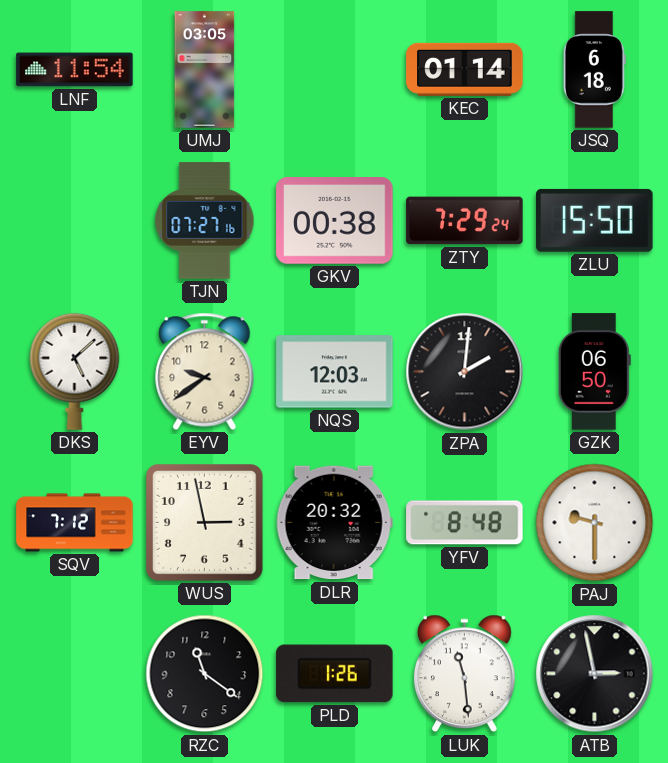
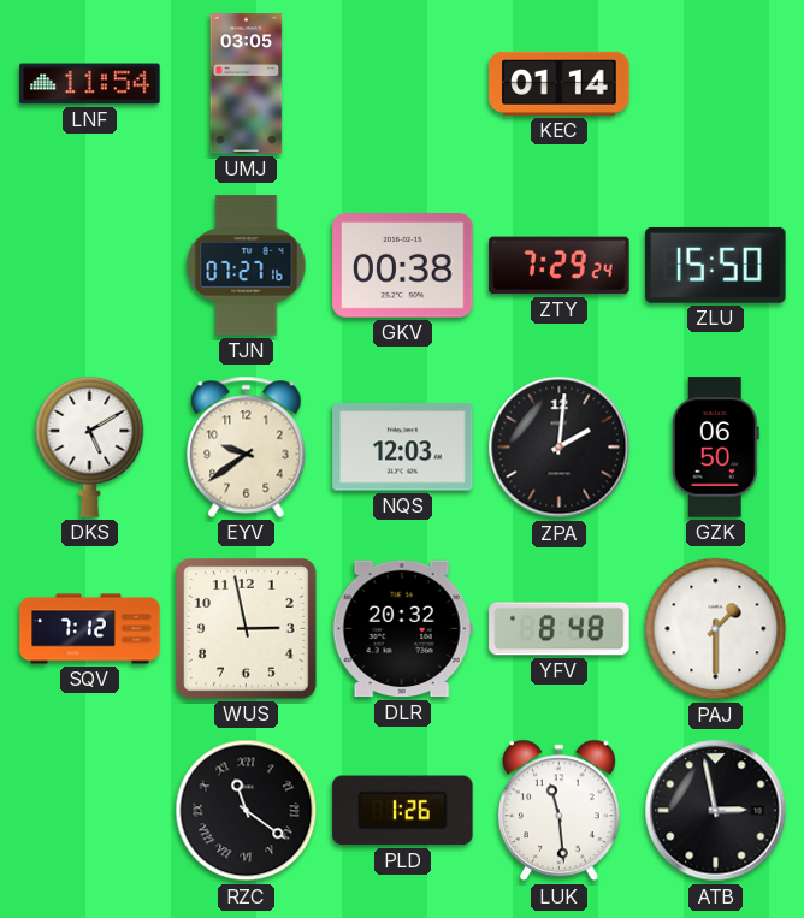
JSQ: 6:18 -> none (594, 70)
DKS: 5:08 -> 5:10 (90, 446)
PAJ: 9:30 -> 1:30 (716, 629)
RZC numerals: Arabic -> Roman (247, 811)
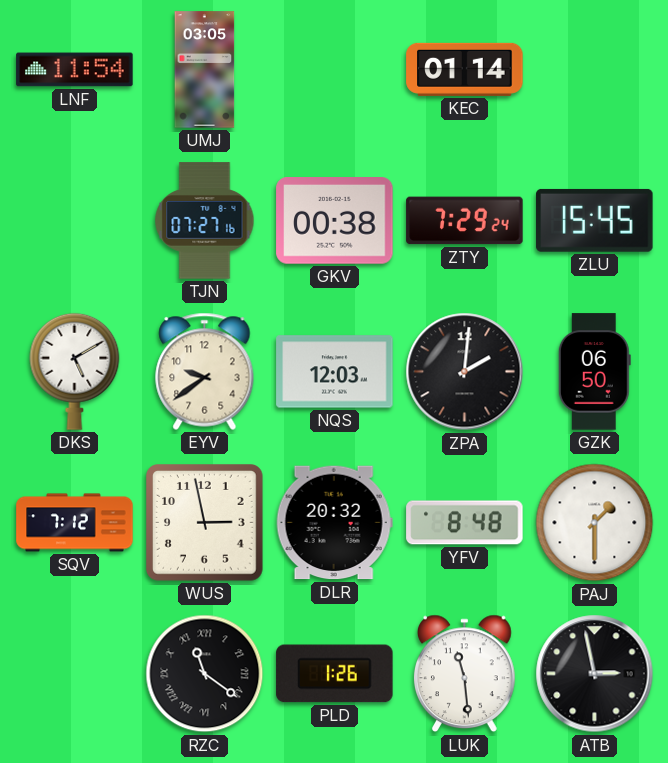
ZLU: 15:50 -> 15:45 (595, 220)
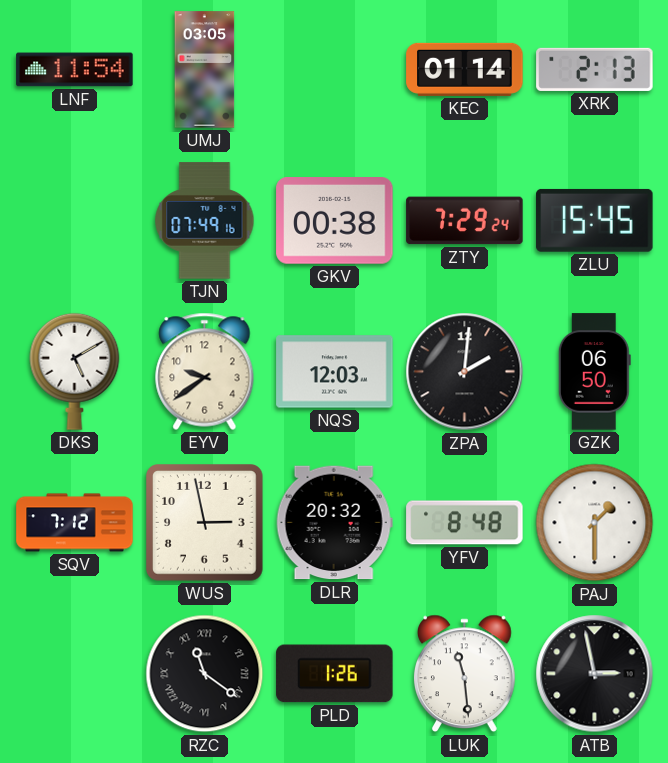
XRK: none -> 2:13 (595, 69)
TJN: 07:27 -> 07:49 (205, 221)
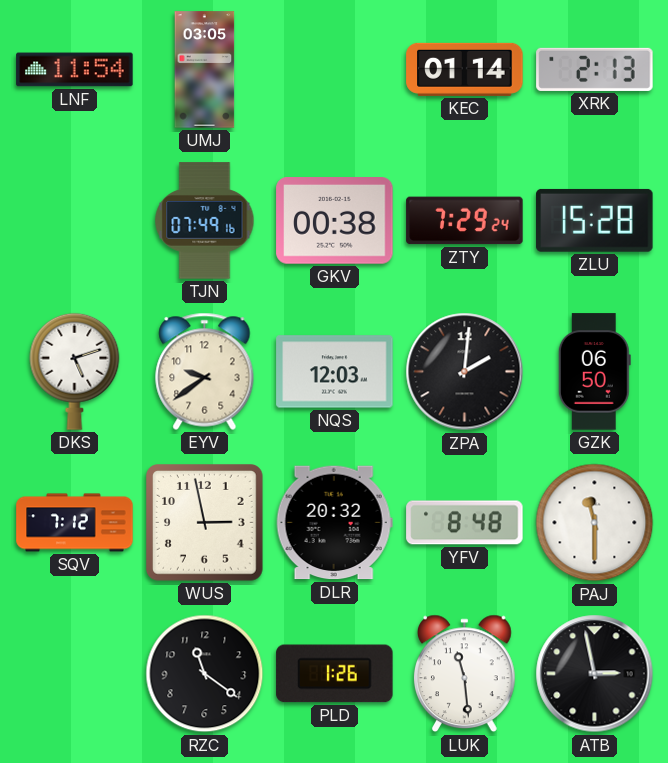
ZLU: 15:45 -> 15:28 (595, 220)
DKS: 5:10 -> 5:12 (75, 371)
PAJ: 1:30 -> 11:30 (595, 523)
RZC numerals: Roman -> Arabic (205, 674)
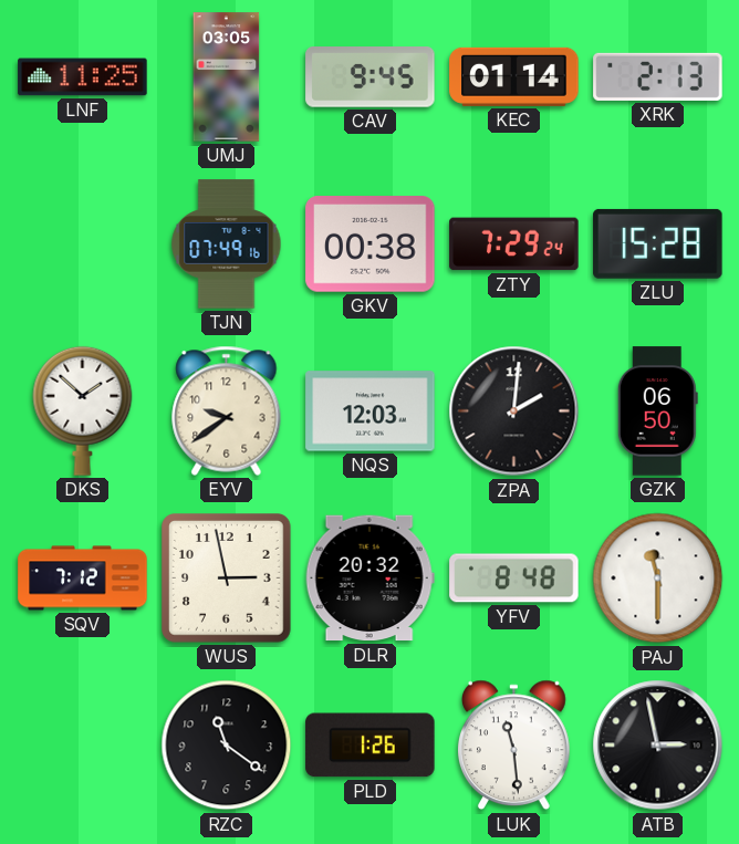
LNF: 11:54 -> 11:25 (83, 77)
CAV: none -> 9:45 (371, 77)
DKS: 5:12 -> 1:52 (83, 410)
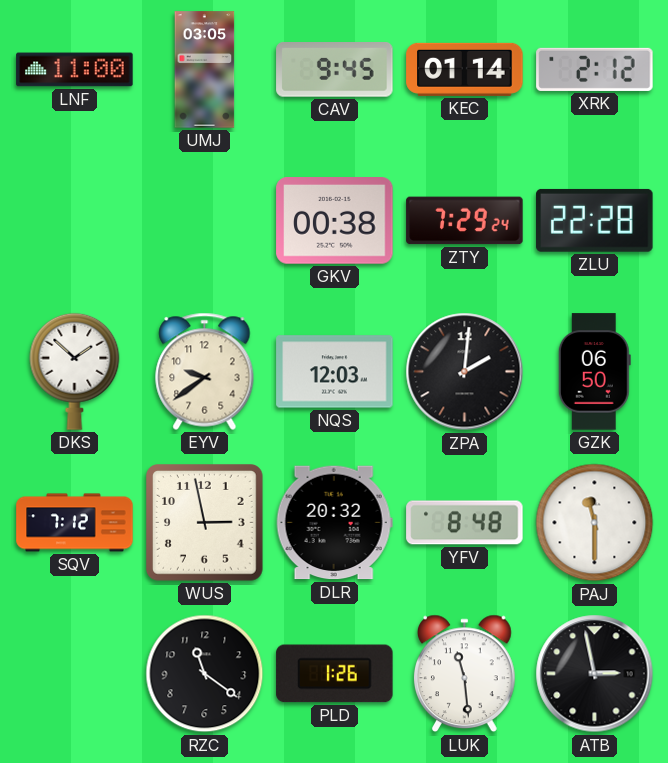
LNF: 11:25 -> 11:00 (75, 70)
XRK: 2:13 -> 2:12 (595, 69)
TJN: 07:49 -> none (227, 244)
ZLU: 15:28 -> 22:28 (595, 220)
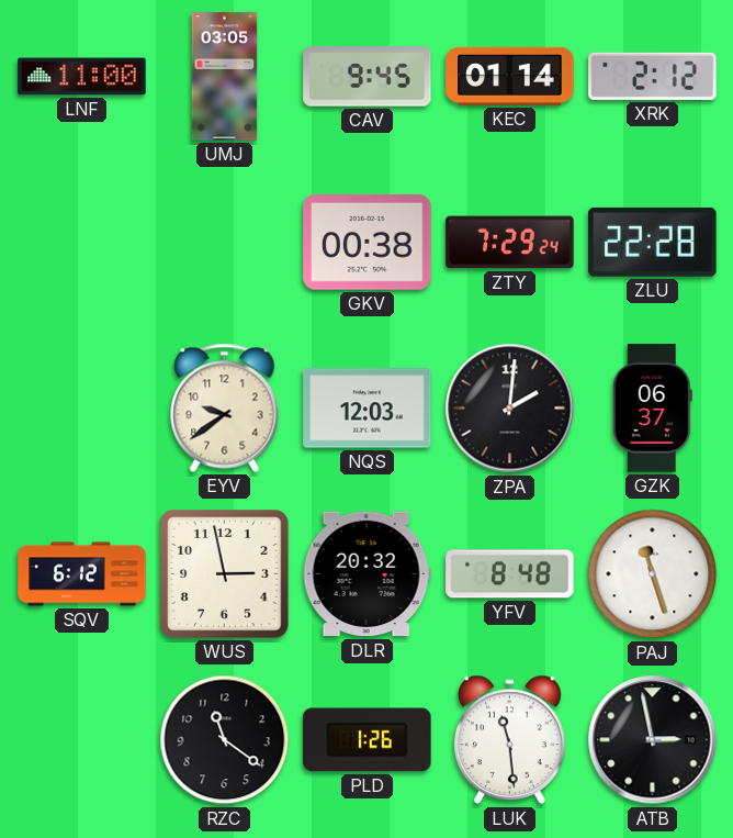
DKS: 1:52 -> none (75, 371)
GZK: 06:50 -> 06:37 (652, 409)
SQV: 7:12 -> 6:12 (82, 574)
PAJ: 11:30 -> 11:27 (653, 574)
